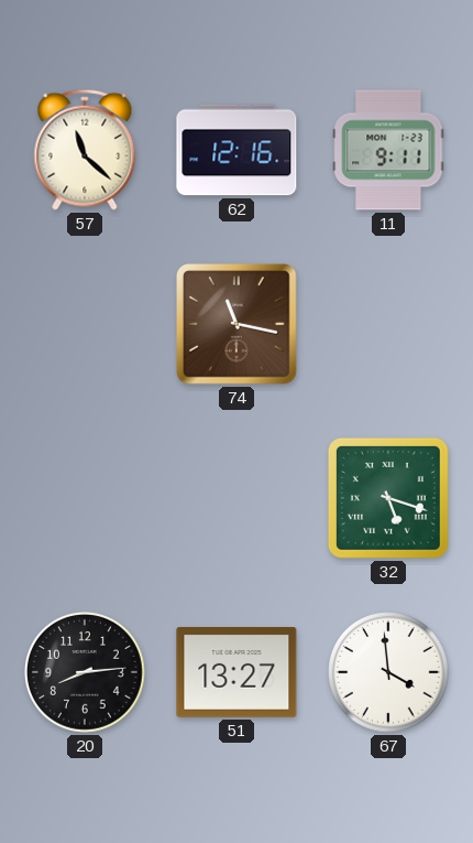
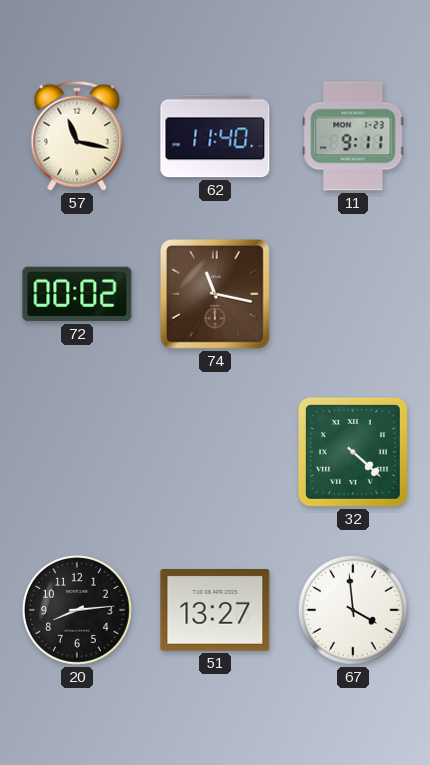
57: 11:22 -> 11:17 (77, 136)
62: 12:16 -> 11:40 (215, 136)
72: none -> 00:02 (77, 294)
32: 5:18 -> 4:22 (353, 452)
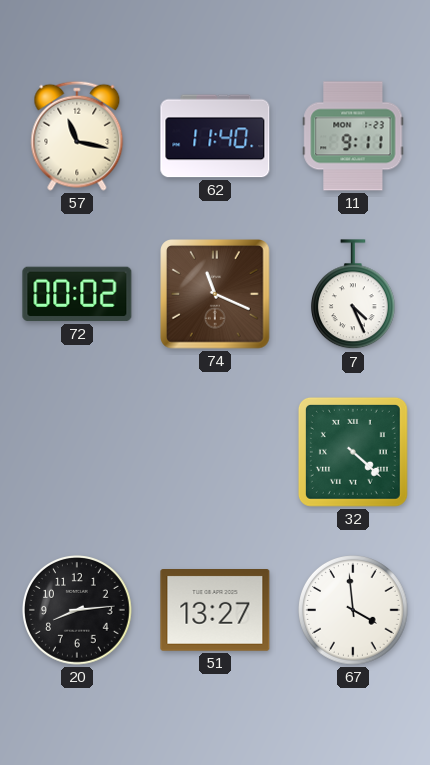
74: 11:17 -> 11:19 (216, 295)
7: none -> 4:26 (353, 295)
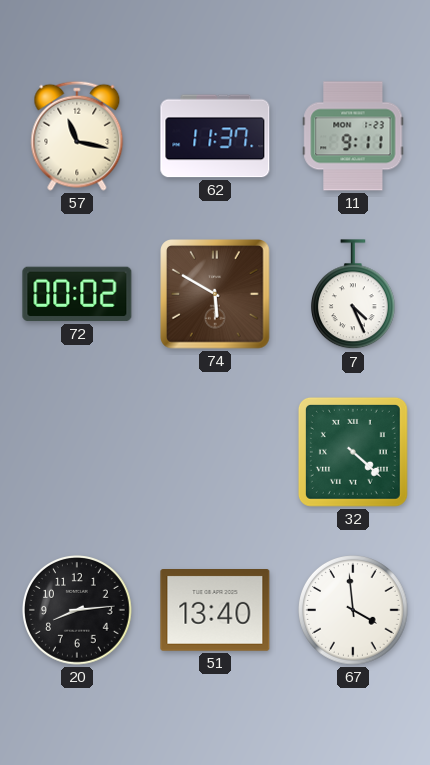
62: 11:40 -> 11:37 (215, 136)
74: 11:19 -> 5:50 (216, 295)
51: 13:27 -> 13:40 (215, 611)
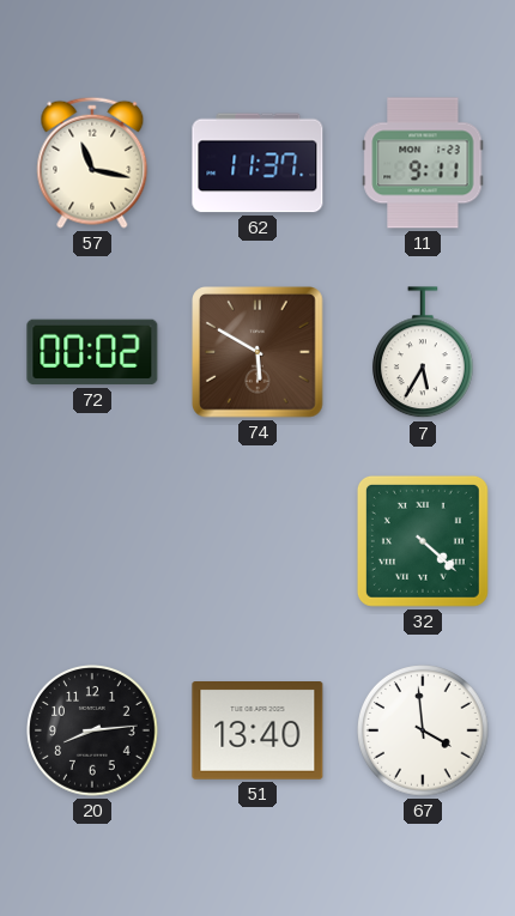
7: 4:26 -> 5:35 (423, 353)
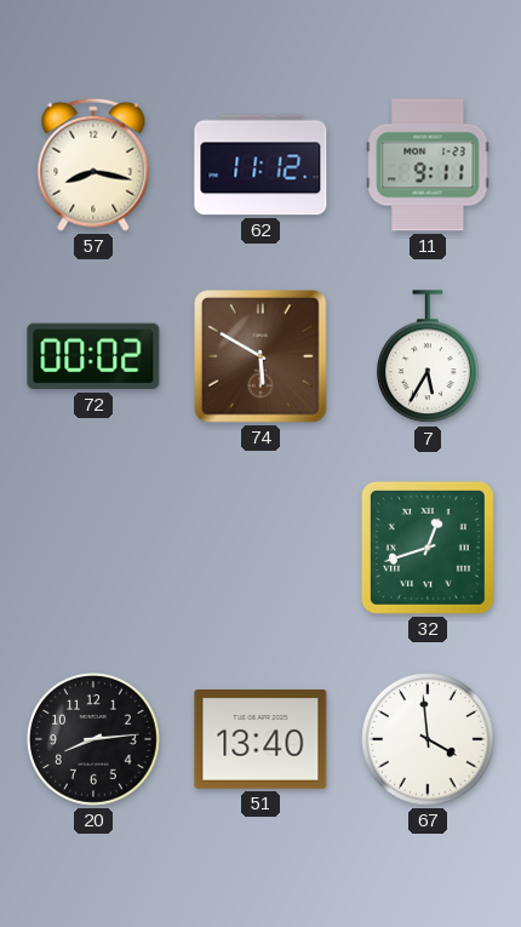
57: 11:17 -> 8:17 (93, 165)
62: 11:37 -> 11:12 (260, 165)
32: 4:22 -> 12:42 (428, 548)
